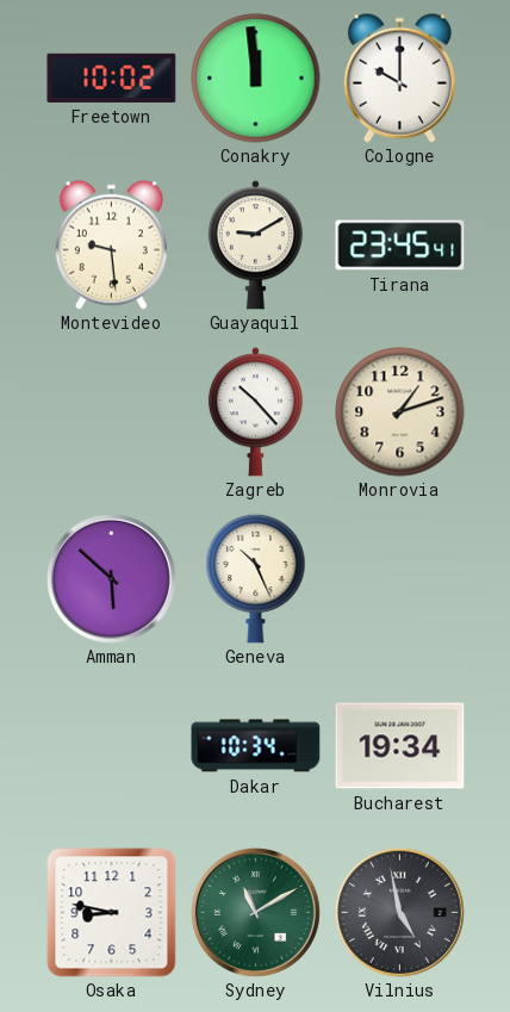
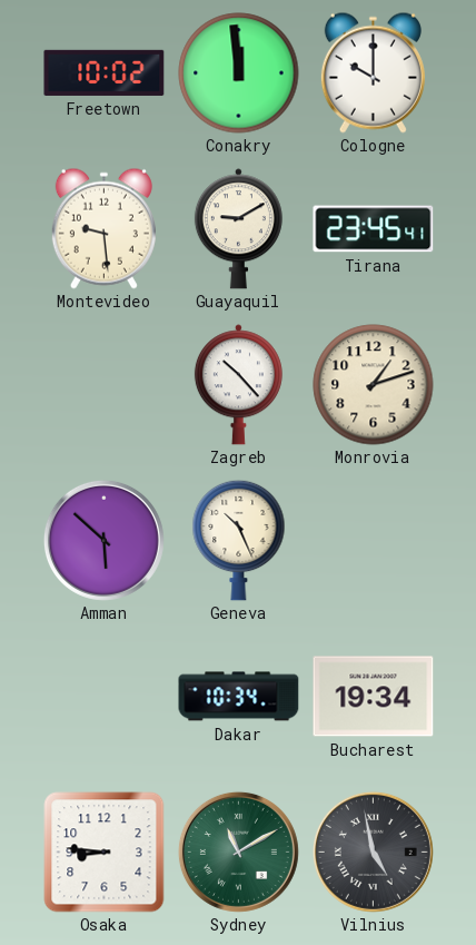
Osaka: 8:47 -> 8:46 (105, 853)
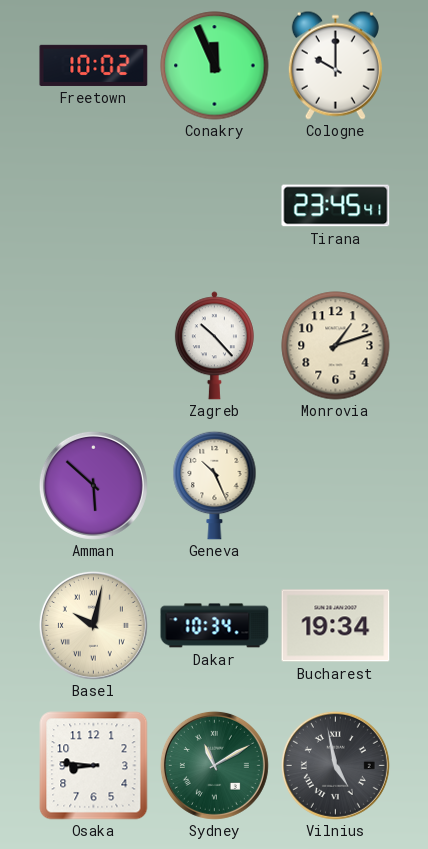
Conakry: 11:59 -> 11:56 (215, 66)
Montevideo: 9:29 -> none (103, 228)
Guayaquil: 9:10 -> none (238, 229)
Basel: none -> 10:02 (93, 625)
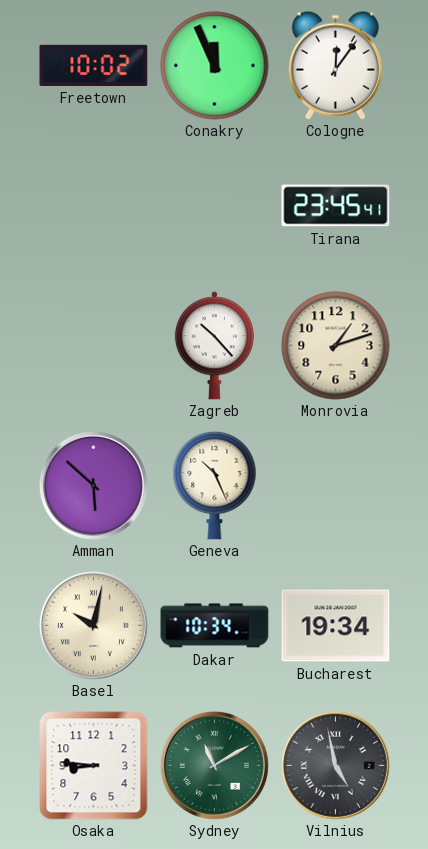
Cologne: 10:00 -> 12:06 (335, 65)
